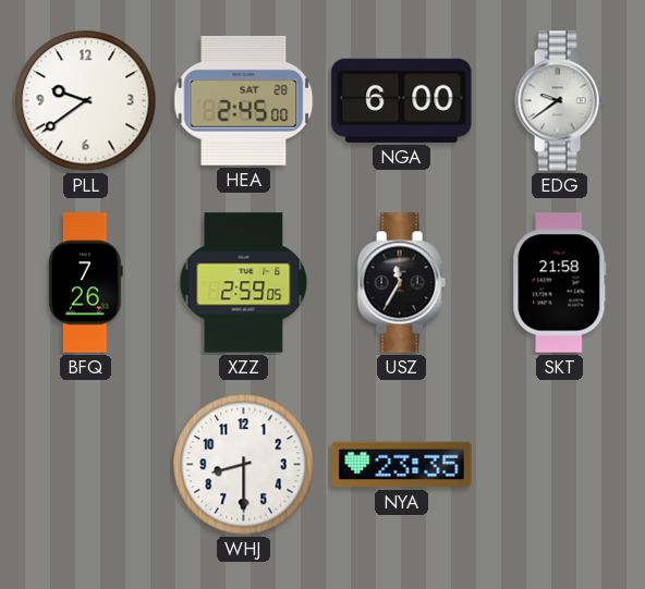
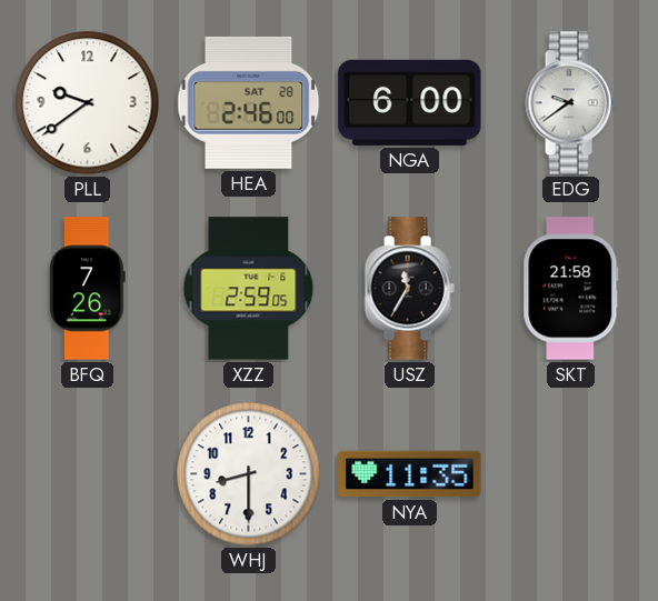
HEA: 2:45 -> 2:46 (249, 102)
NYA: 23:35 -> 11:35 (410, 474)
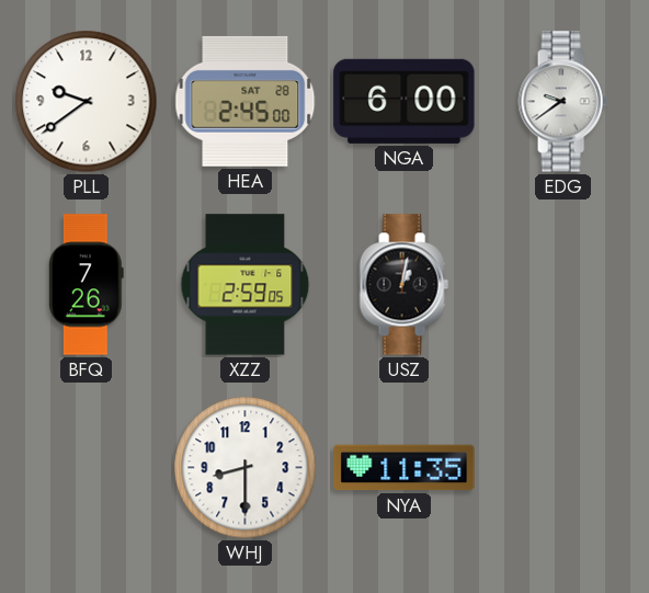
HEA: 2:46 -> 2:45 (246, 101)
USZ: 11:35 -> 1:02 (403, 285)
SKT: 21:58 -> none (571, 289)
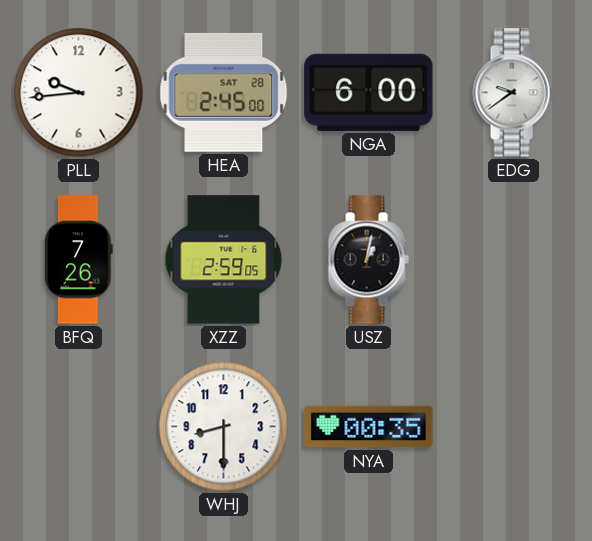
PLL: 9:39 -> 9:44 (79, 93)
NYA: 11:35 -> 00:35 (369, 427)
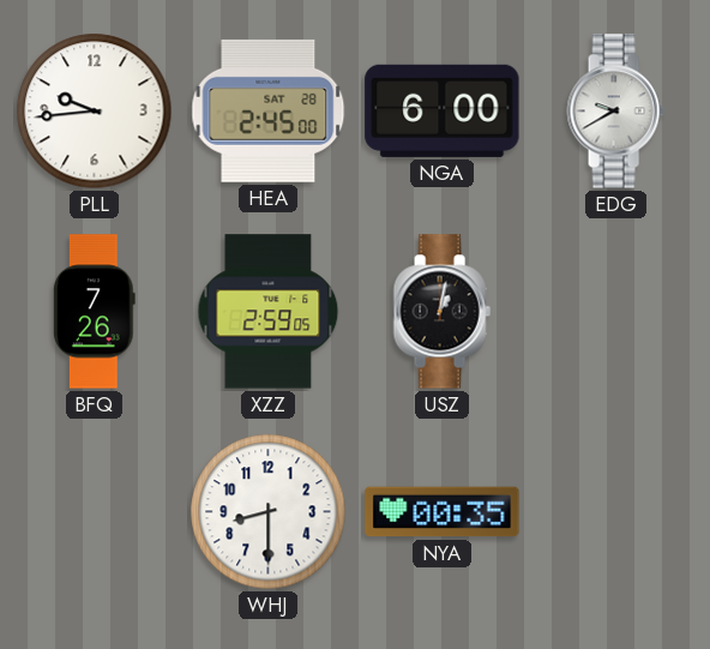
EDG: 9:39 -> 9:40 (615, 112)
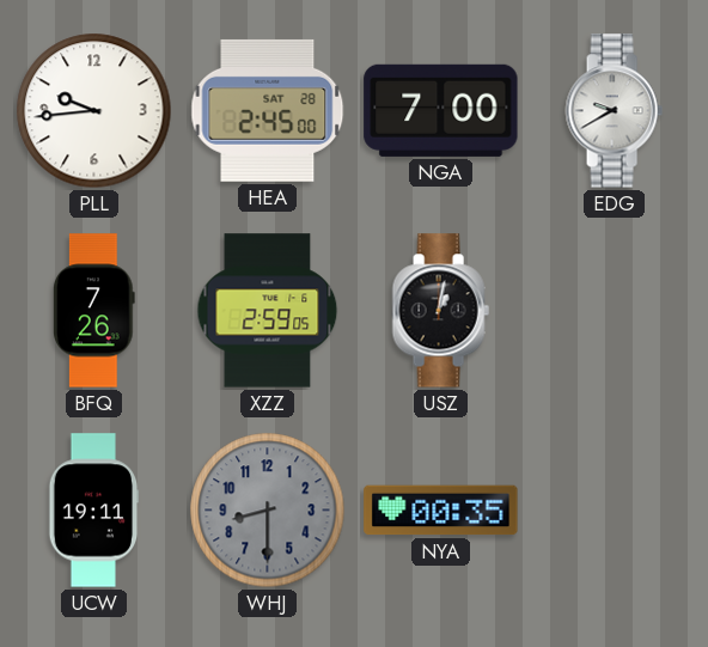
NGA: 6:00 -> 7:00 (441, 110)
UCW: none -> 19:11 (94, 511)
WHJ dial: white -> grey (268, 511)
